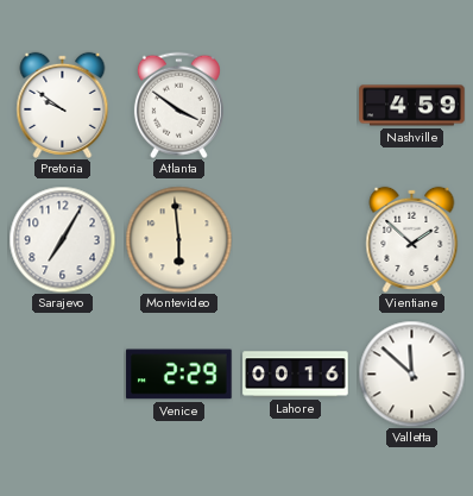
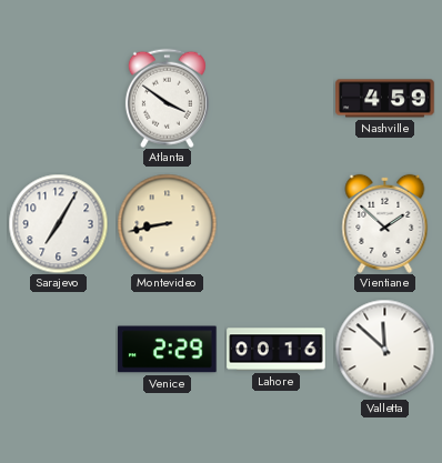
Pretoria: 9:51 -> none (63, 105)
Montevideo: 5:59 -> 8:43 (167, 223)
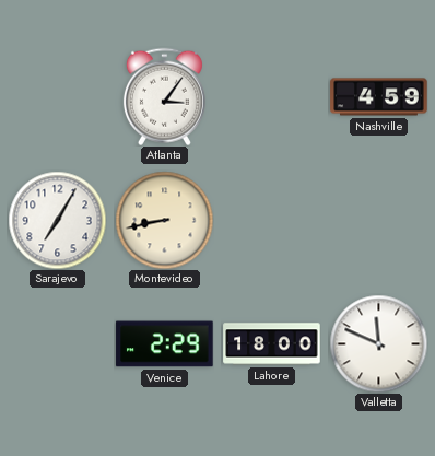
Atlanta: 3:51 -> 3:06 (164, 96)
Vientiane: 1:52 -> none (385, 223)
Lahore: 00:16 -> 18:00 (272, 344)
Valletta: 11:52 -> 11:49 (378, 343)
